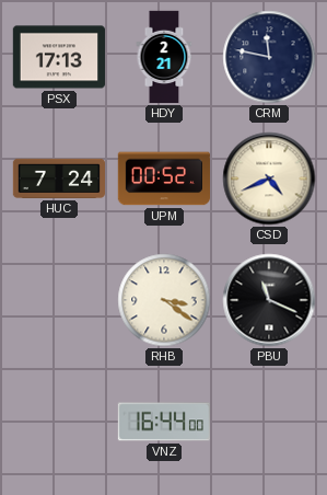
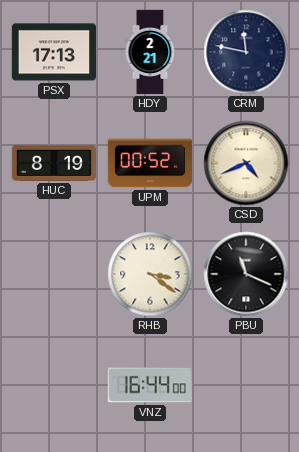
HUC: 7:24 -> 8:19 (54, 163)
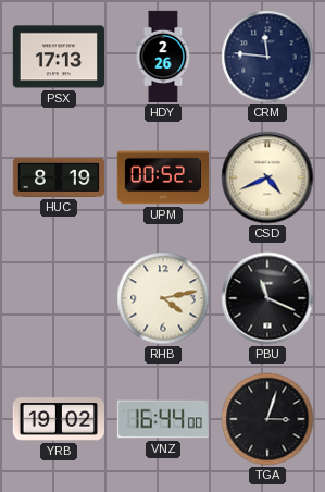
HDY: 2:21 -> 2:26 (163, 57)
CRM: 11:47 -> 11:46 (267, 57)
RHB: 3:21 -> 4:13 (163, 298)
YRB: none -> 19:02 (58, 419)
TGA: none -> 3:03 (267, 419)
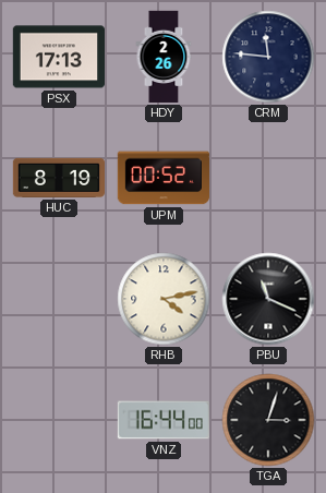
CSD: 4:41 -> none (267, 177)
YRB: 19:02 -> none (58, 419)
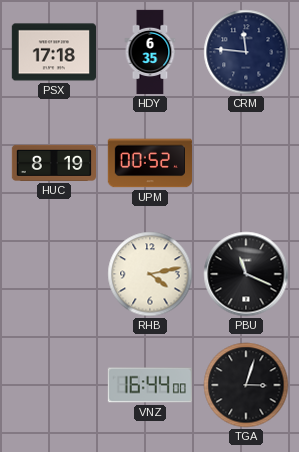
PSX: 17:13 -> 17:18 (53, 52)
HDY: 2:26 -> 6:35 (150, 52)
